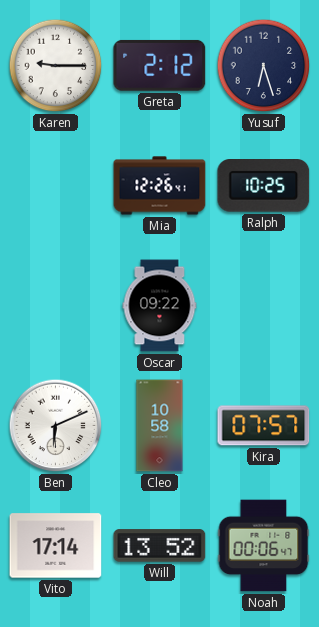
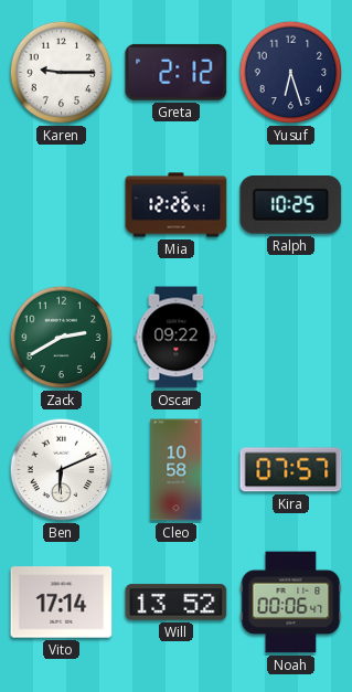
Zack: none -> 2:40 (62, 338)
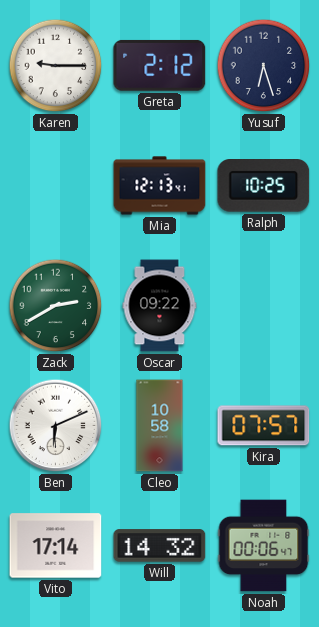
Mia: 12:26 -> 12:13 (160, 186)
Will: 13:52 -> 14:32 (160, 546)
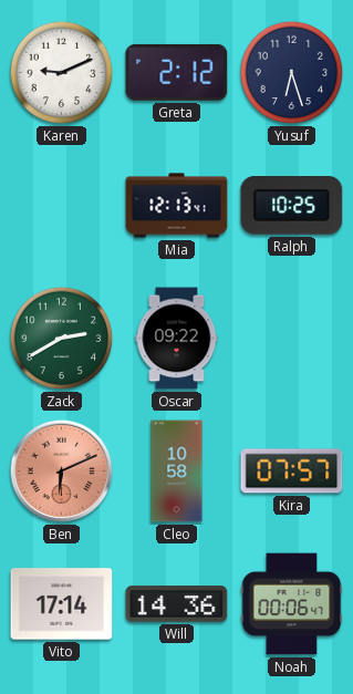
Karen: 9:15 -> 9:11 (62, 73)
Ben dial: white -> salmon (62, 472)
Will: 14:32 -> 14:36 (177, 604)
